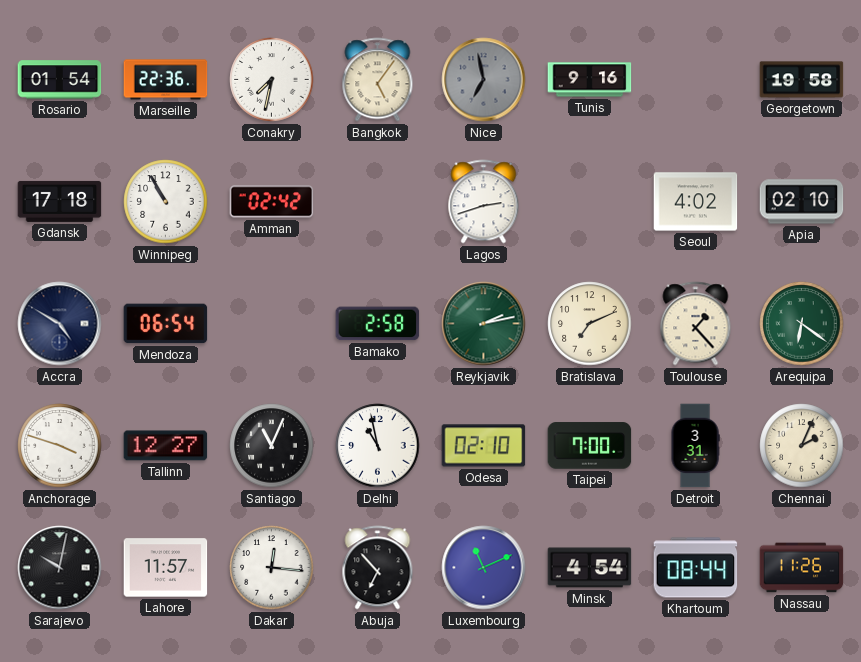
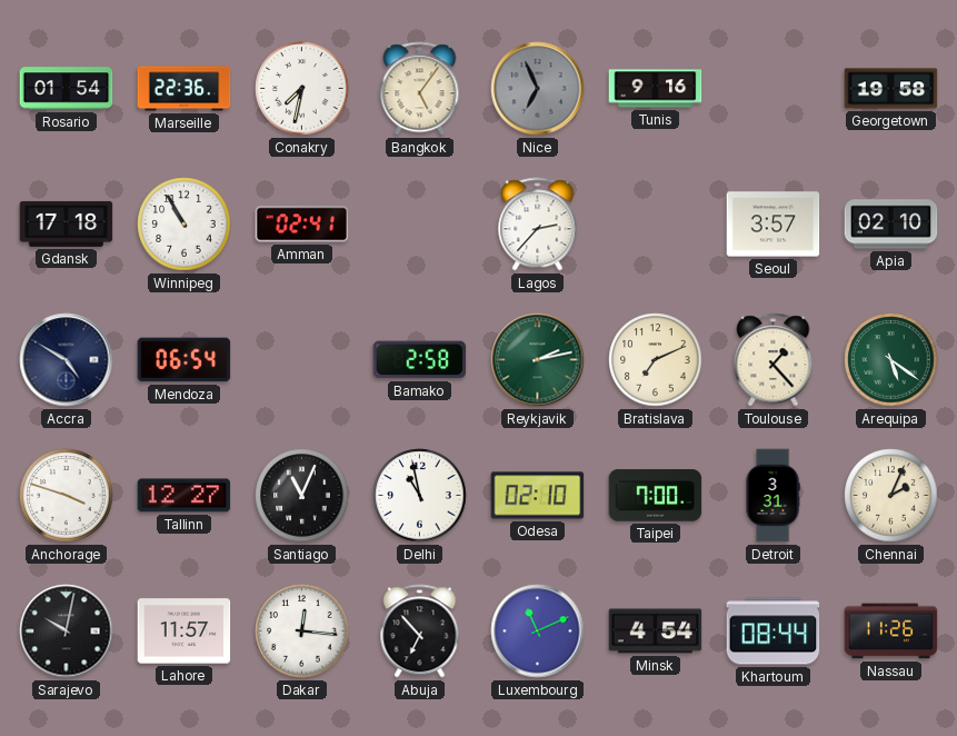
Nice: 6:58 -> 6:56 (538, 89)
Amman: 02:42 -> 02:41 (302, 225)
Lagos: 2:42 -> 2:37 (538, 225)
Seoul: 4:02 -> 3:57 (774, 225)
Arequipa: 6:21 -> 5:21 (891, 360)
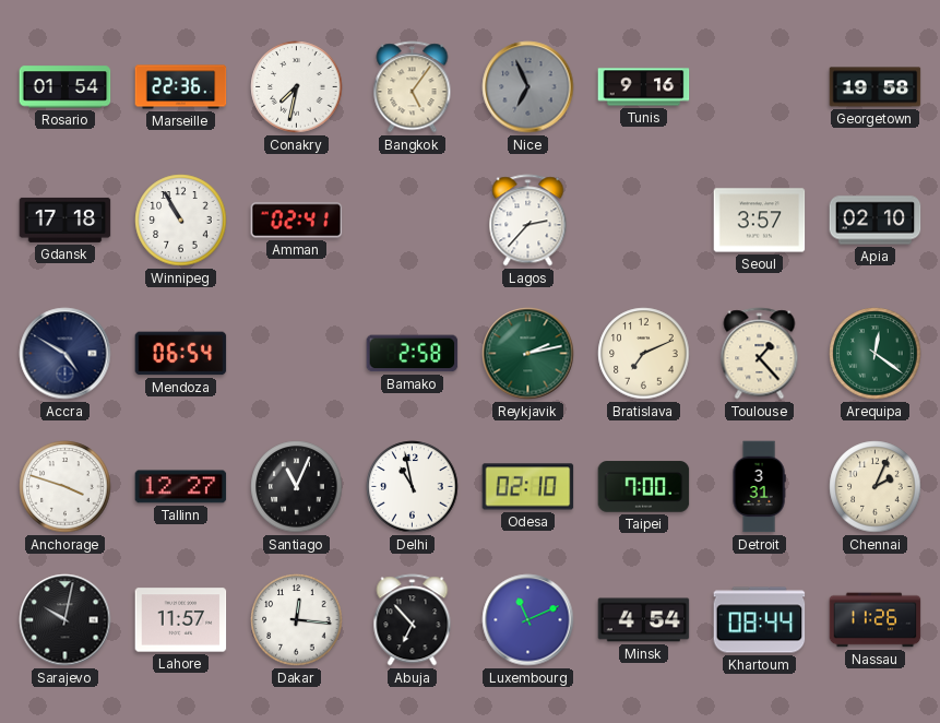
Arequipa: 5:21 -> 12:21 (876, 354)
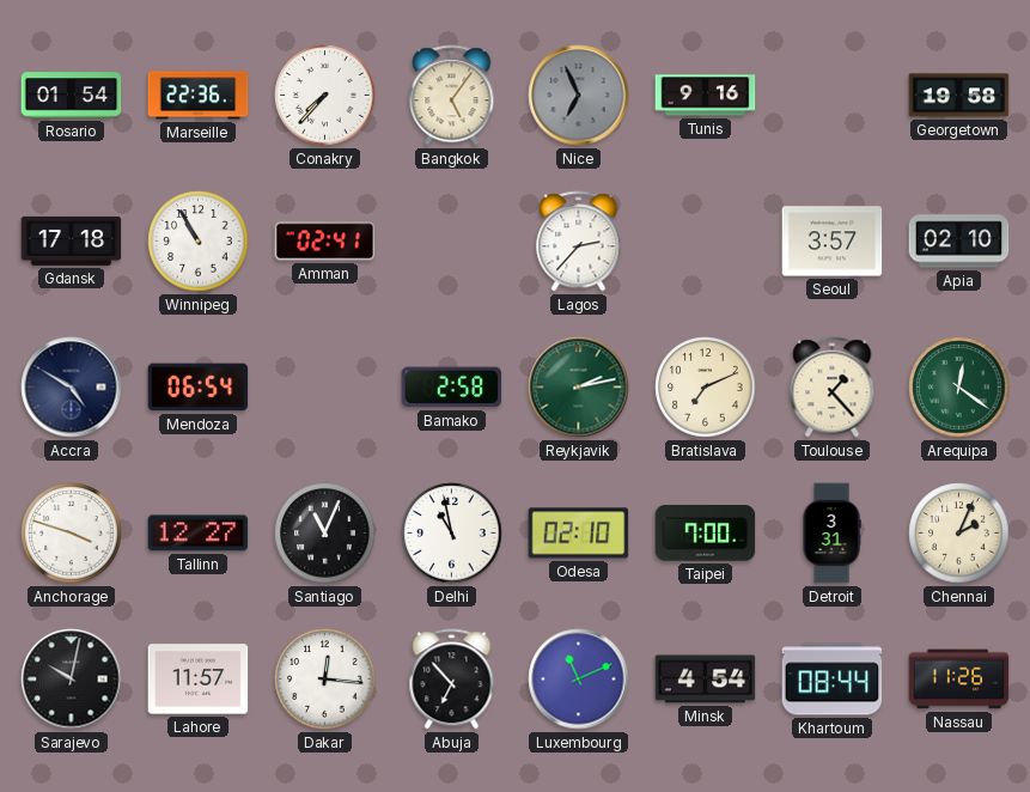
Conakry: 7:32 -> 7:37 (325, 96)
